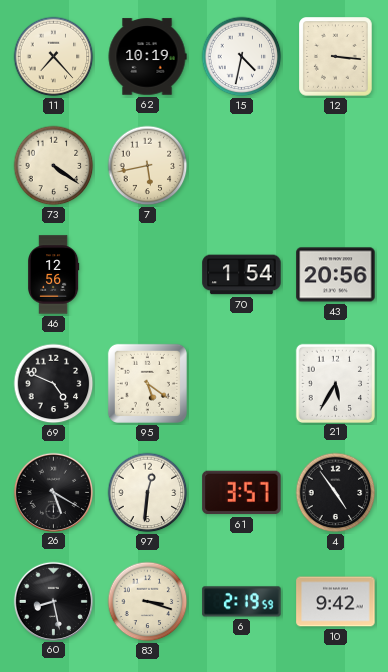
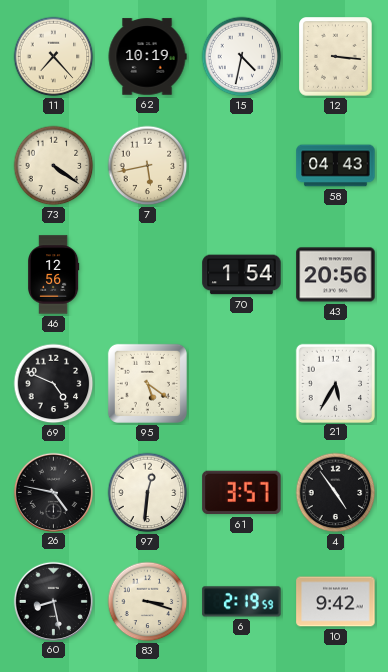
58: none -> 04:43 (336, 166)
26: 5:20 -> 4:47 (53, 492)
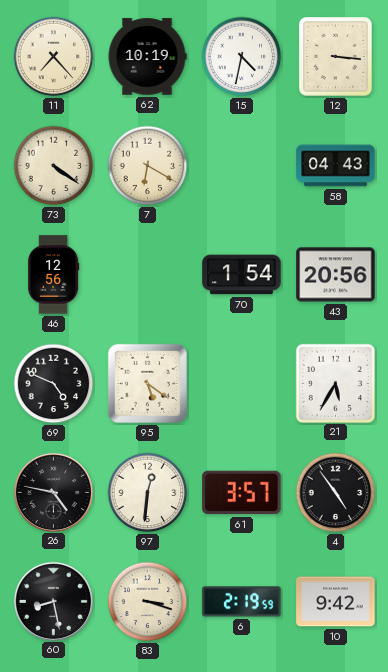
7: 5:43 -> 6:20 (148, 166)
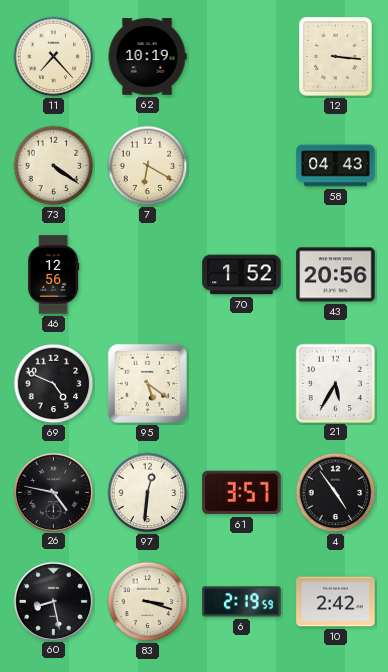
15: 4:32 -> none (242, 57)
70: 1:54 -> 1:52 (242, 275)
10: 9:42 -> 2:42 (336, 602)
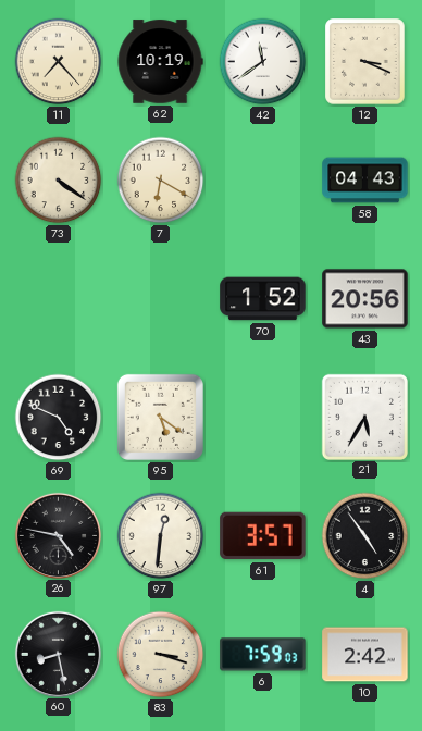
42: none -> 11:39 (263, 62)
12: 3:16 -> 3:19 (365, 62)
46: 12:56 -> none (54, 275)
6: 2:19 -> 7:59 (263, 655)
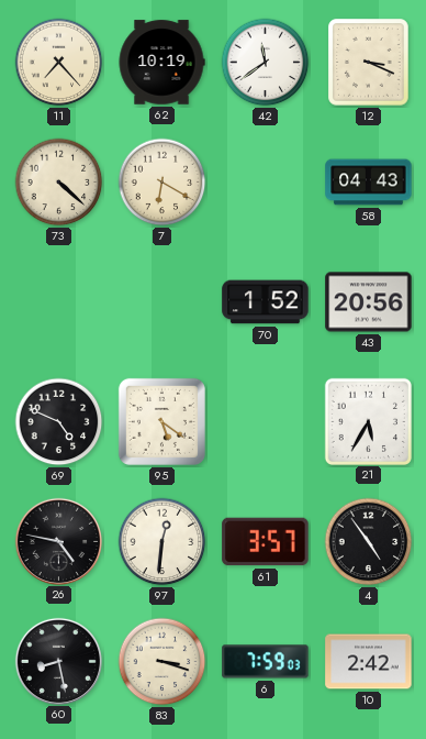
73: 4:21 -> 4:22 (59, 183)
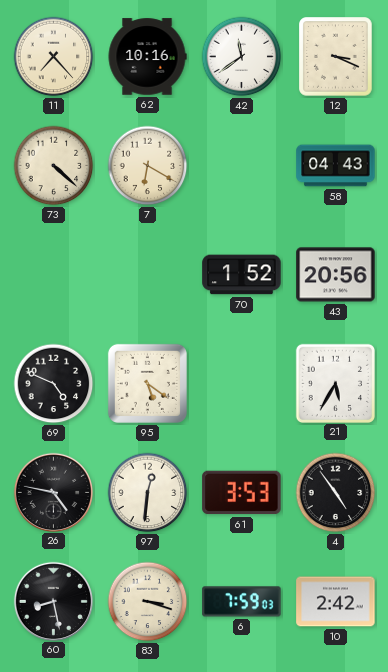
62: 10:19 -> 10:16 (147, 57)
61: 3:57 -> 3:53 (242, 493)
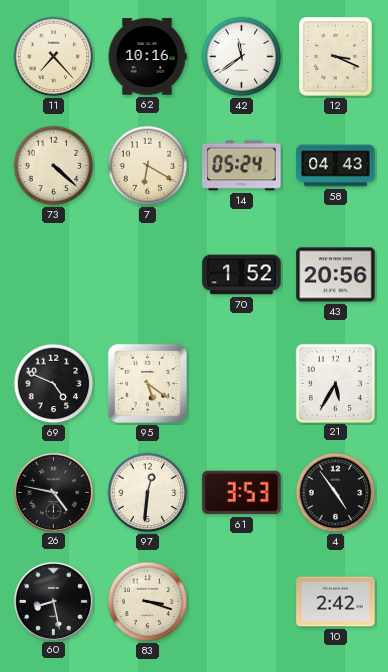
14: none -> 05:24 (242, 166)
6: 7:59 -> none (242, 602)
